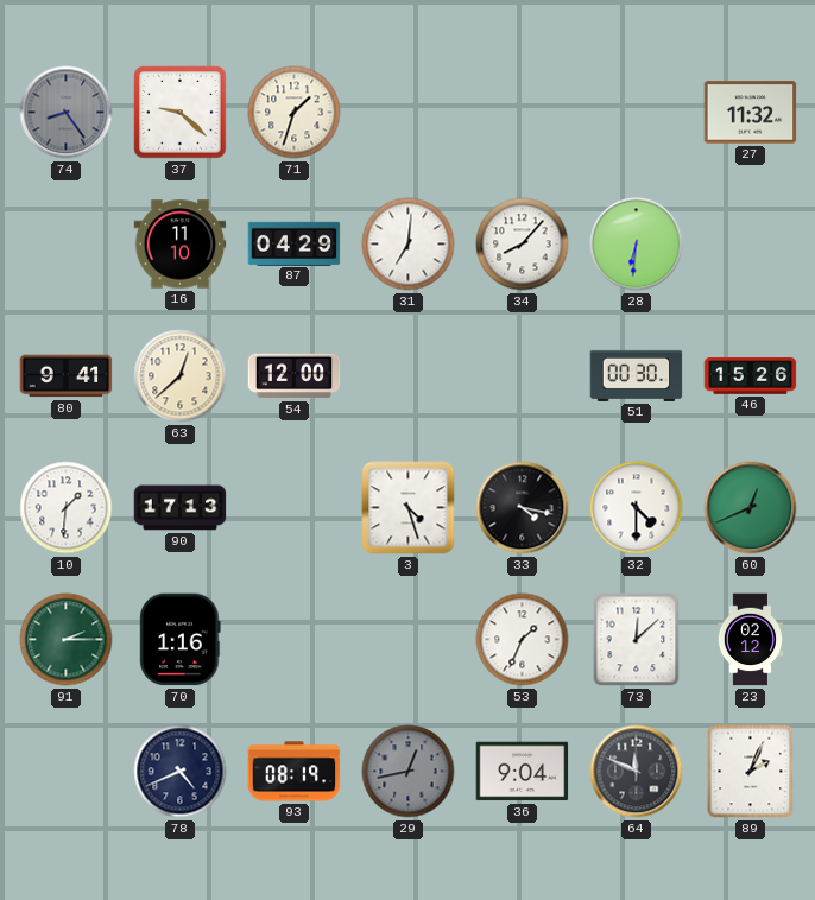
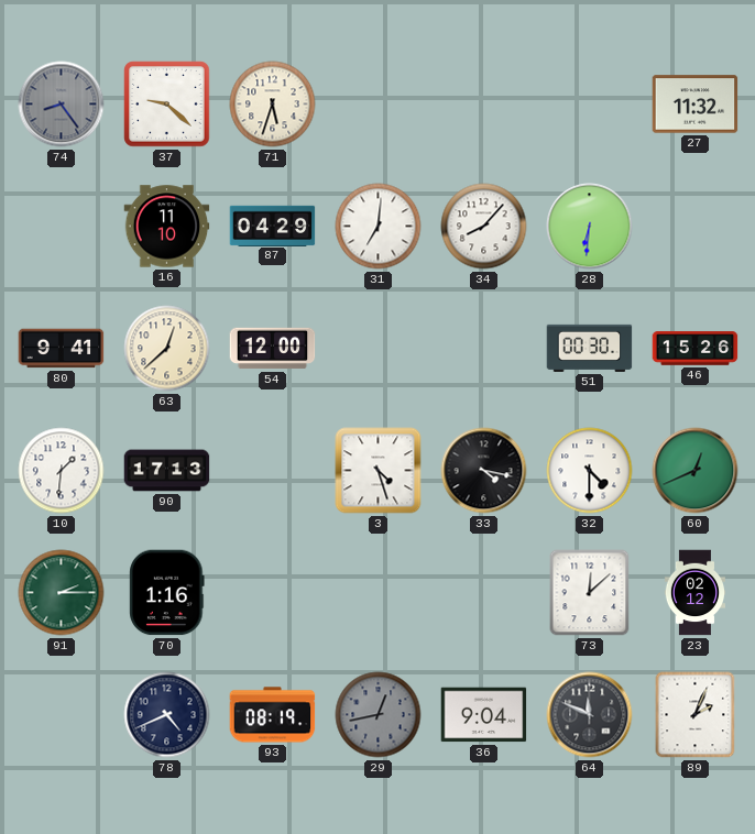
71: 1:33 -> 5:33 (273, 105)
53: 1:34 -> none (523, 640)
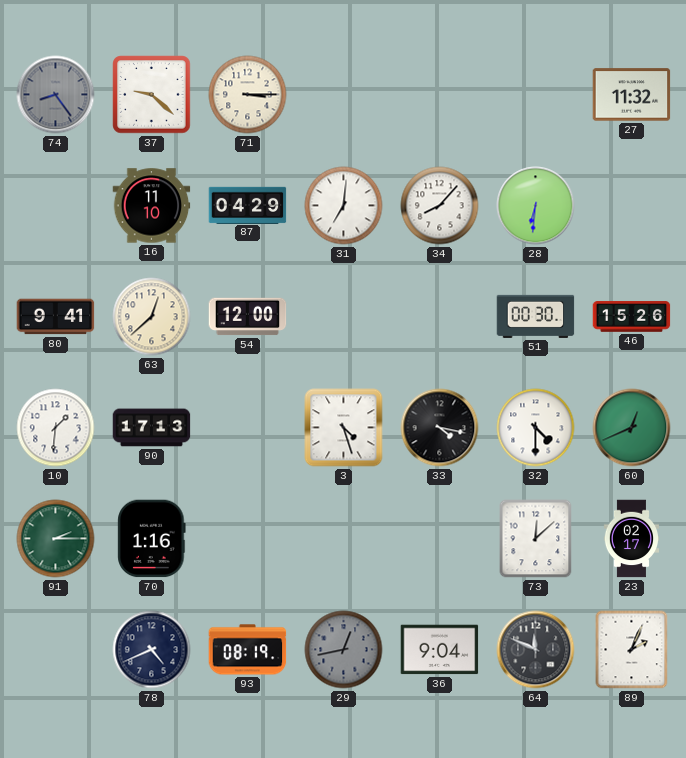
71: 5:33 -> 3:15 (248, 95)
23: 02:12 -> 02:17 (631, 539)
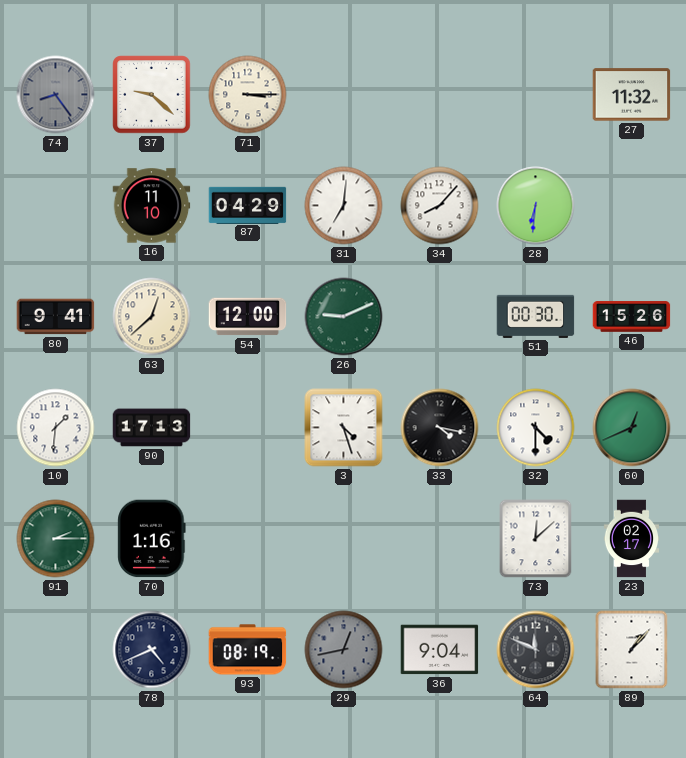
26: none -> 9:11 (344, 317)
89: 2:04 -> 1:07 (632, 650)
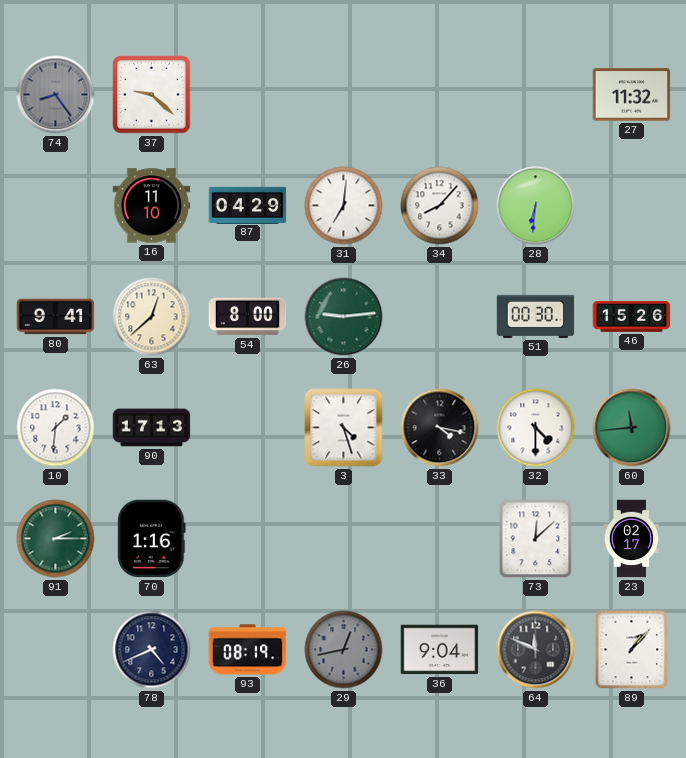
71: 3:15 -> none (248, 95)
54: 12:00 -> 8:00 (248, 317)
26: 9:11 -> 9:14 (344, 317)
60: 12:41 -> 11:44 (632, 428)
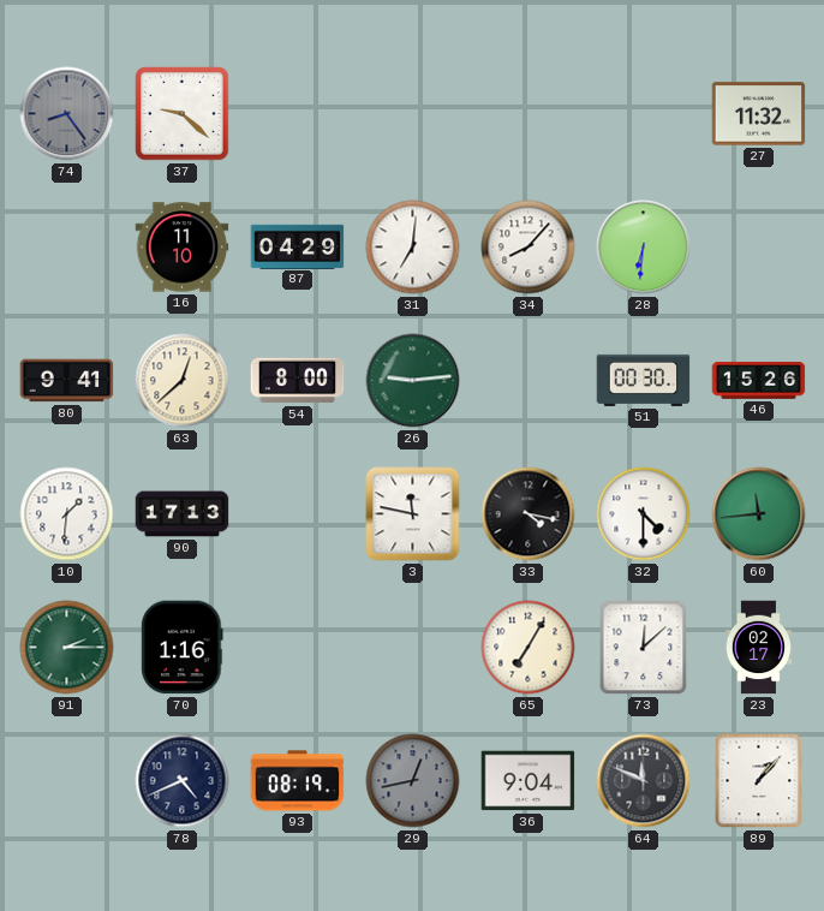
3: 4:27 -> 11:47 (413, 514)
65: none -> 7:05 (529, 648)
